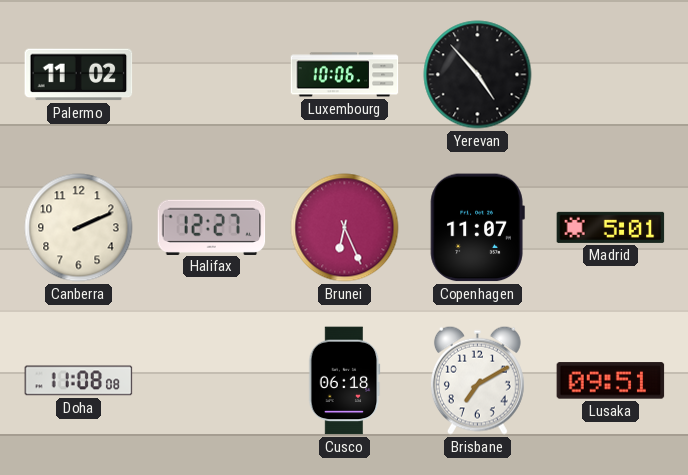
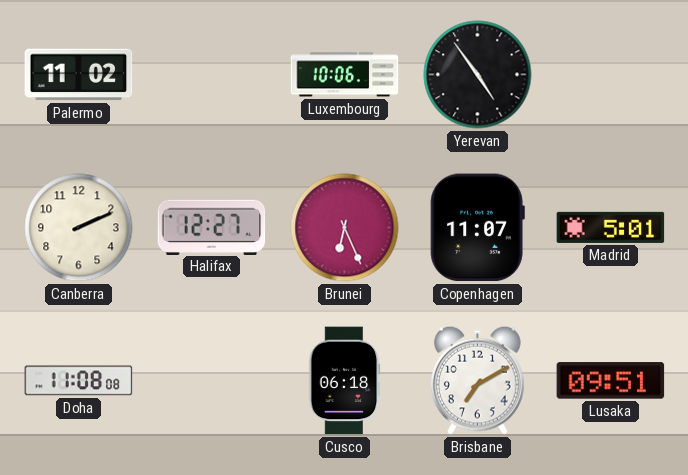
Yerevan: 4:53 -> 4:54 (478, 75)
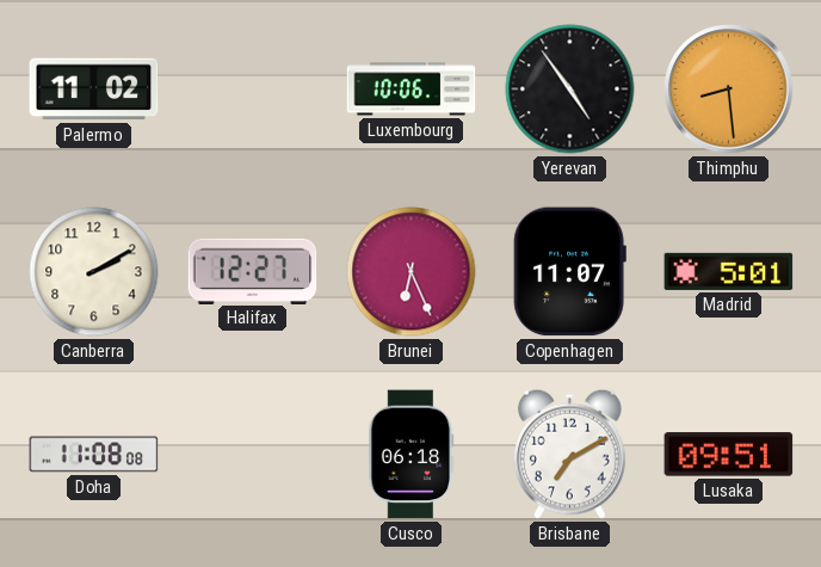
Thimphu: none -> 8:29 (729, 90)
Canberra: 2:11 -> 2:10 (94, 272)
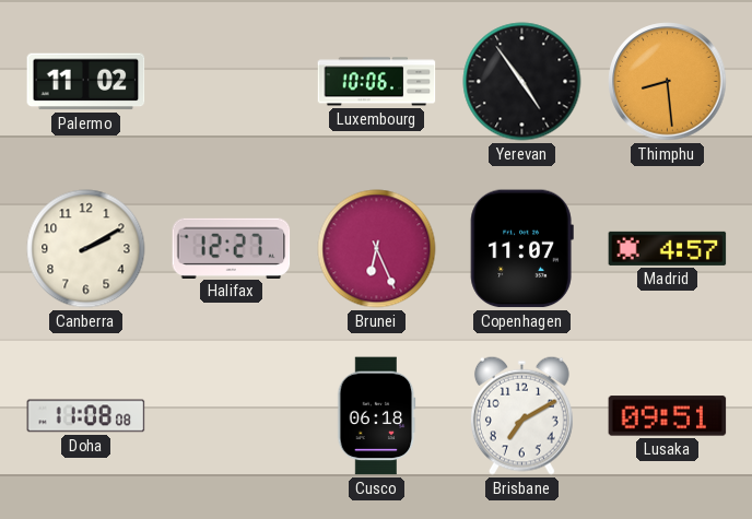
Madrid: 5:01 -> 4:57 (668, 248)
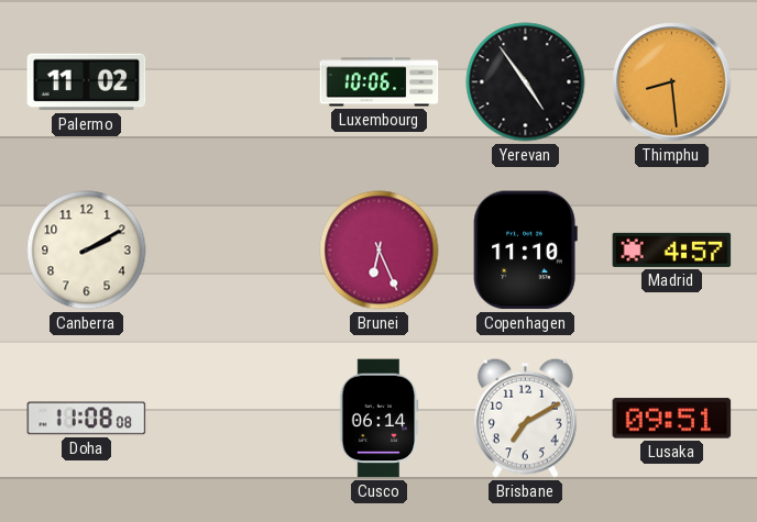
Halifax: 12:27 -> none (232, 248)
Copenhagen: 11:07 -> 11:10 (525, 251)
Cusco: 06:18 -> 06:14 (380, 419)
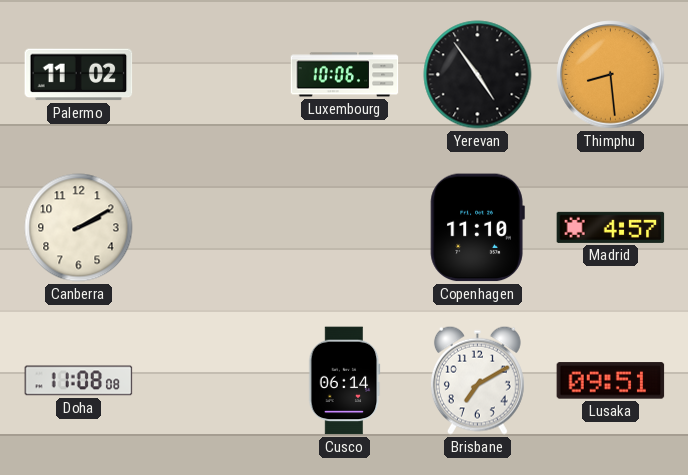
Brunei: 6:26 -> none (380, 251)
